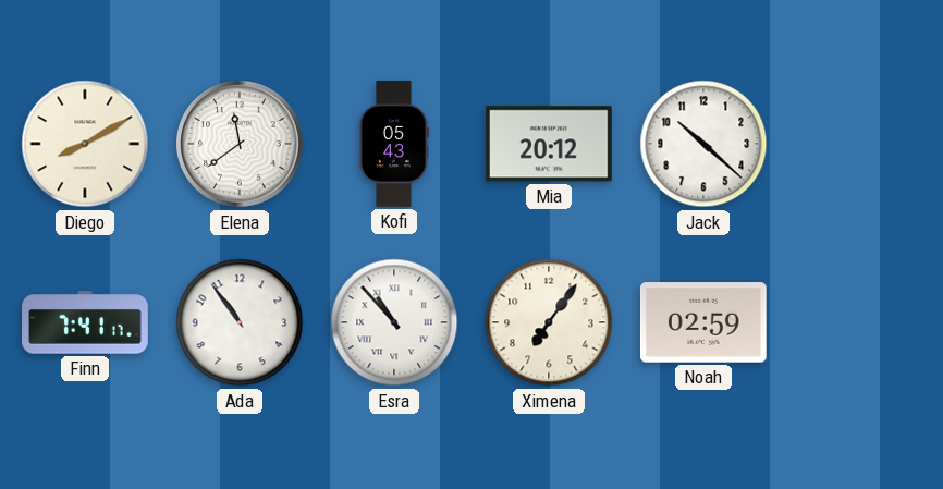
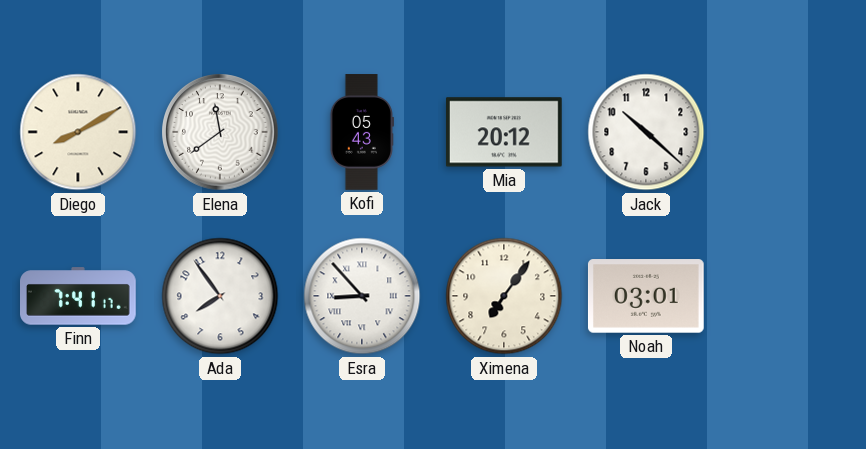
Ada: 10:54 -> 7:54 (220, 296)
Esra: 10:53 -> 8:53 (362, 296)
Noah: 02:59 -> 03:01 (646, 296)
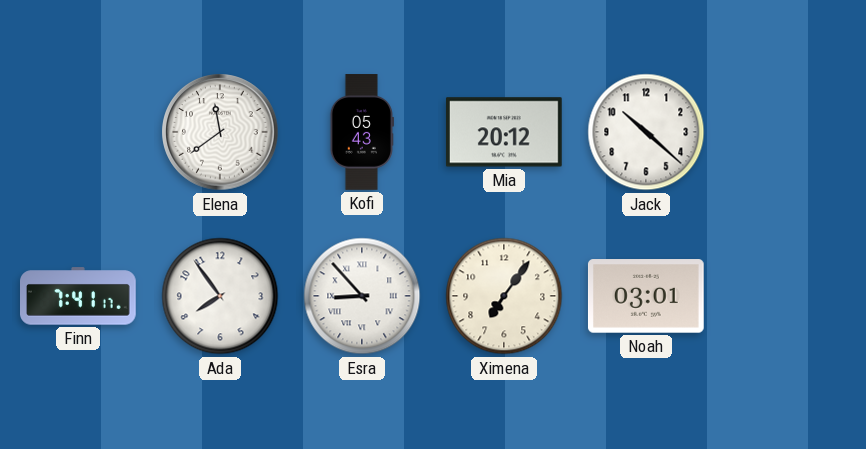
Diego: 8:10 -> none (78, 132)
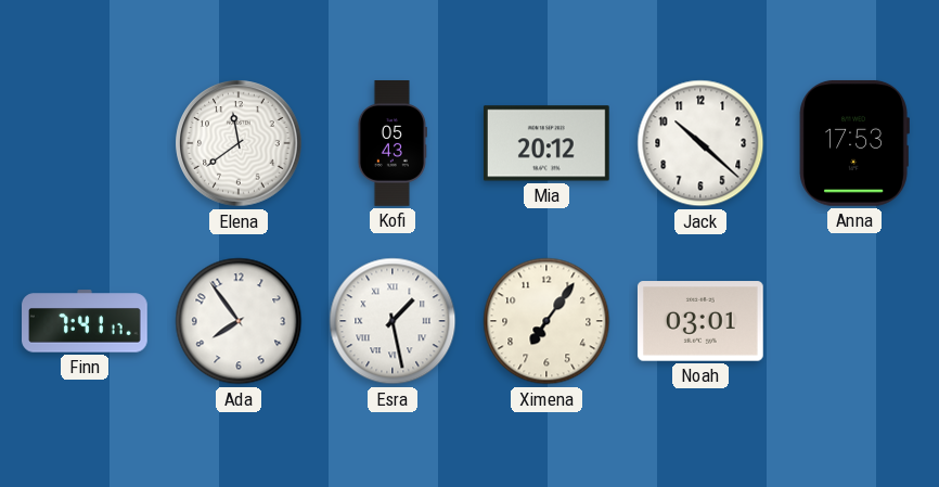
Anna: none -> 17:53 (854, 143)
Esra: 8:53 -> 1:28 (393, 321)
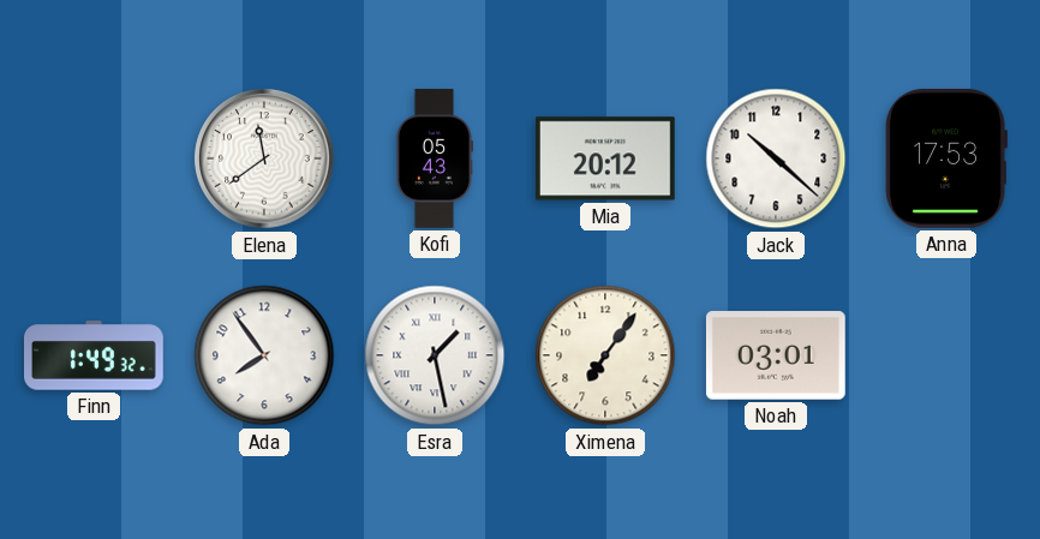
Finn: 7:41 -> 1:49 (95, 355)
